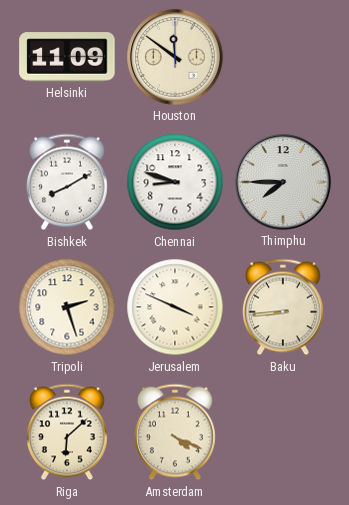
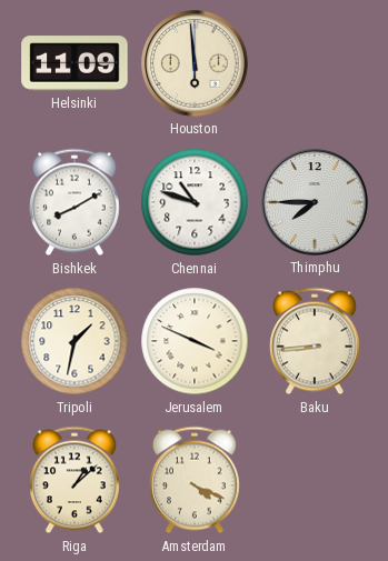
Houston: 11:51 -> 5:59 (195, 63)
Chennai: 8:48 -> 10:48 (195, 202)
Tripoli: 2:27 -> 1:32 (74, 341)
Riga: 6:08 -> 1:08 (76, 480)
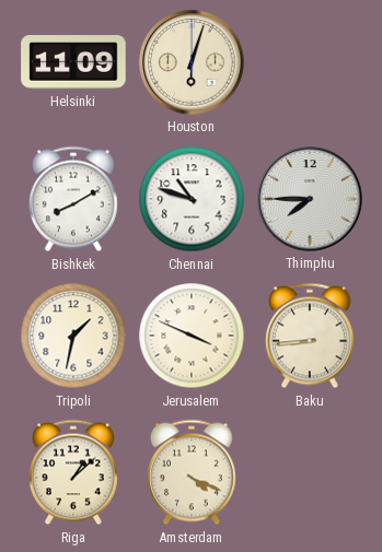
Houston: 5:59 -> 6:03 (192, 62)
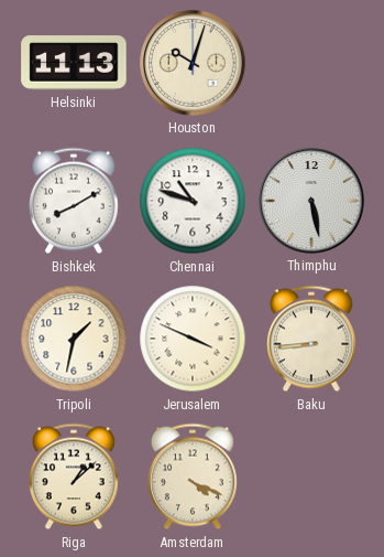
Helsinki: 11:09 -> 11:13 (74, 63)
Houston: 6:03 -> 10:03 (193, 63)
Thimphu: 7:45 -> 5:28 (311, 201)
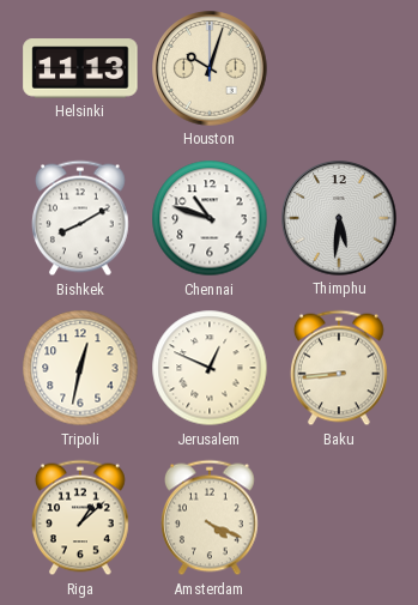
Thimphu: 5:28 -> 5:31 (339, 218)
Tripoli: 1:32 -> 12:32 (80, 368)
Jerusalem: 3:49 -> 12:49 (210, 368)
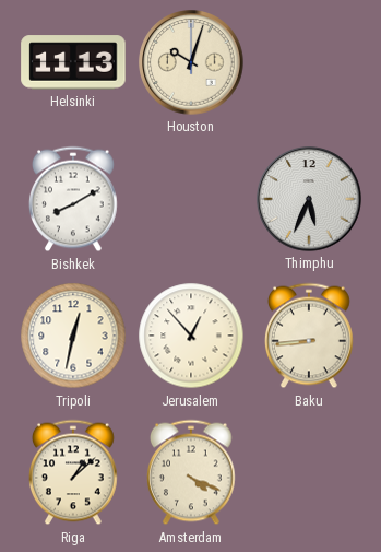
Chennai: 10:48 -> none (210, 218)
Thimphu: 5:31 -> 5:34 (309, 199)
Jerusalem: 12:49 -> 12:53 (191, 336)
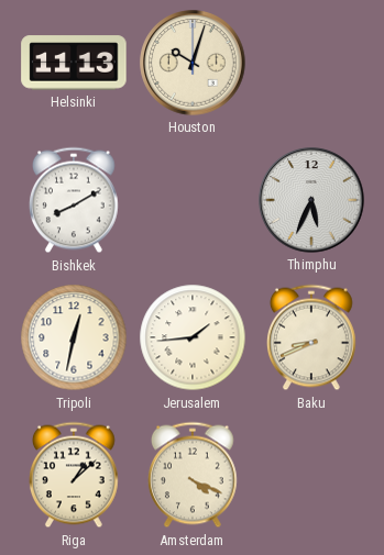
Jerusalem: 12:53 -> 1:44 (193, 337)
Baku: 8:44 -> 8:41 (312, 337)
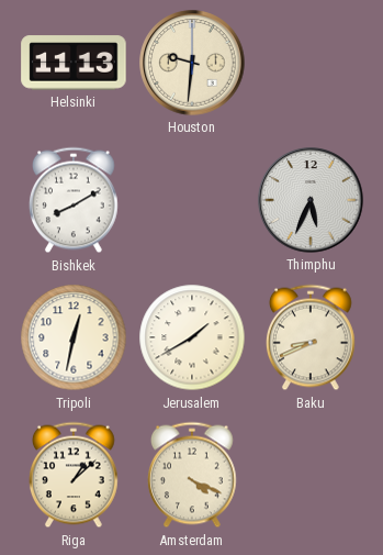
Houston: 10:03 -> 9:31 (192, 63)
Jerusalem: 1:44 -> 1:40 (192, 337)
